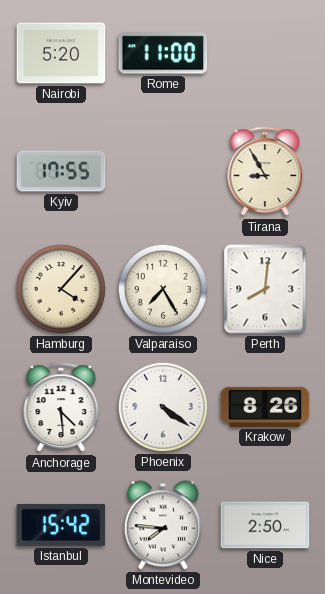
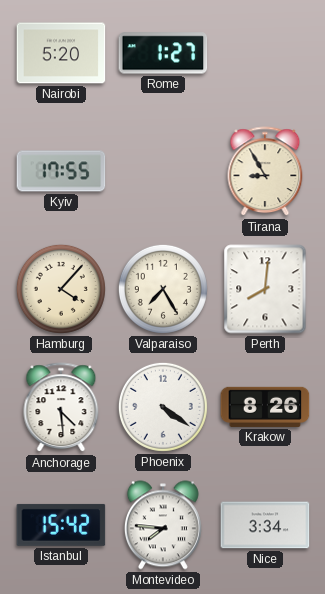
Rome: 11:00 -> 1:27 (163, 53)
Nice: 2:50 -> 3:34 (265, 525)
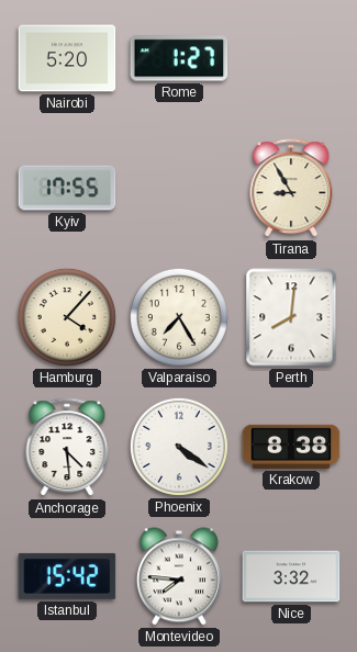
Krakow: 8:26 -> 8:38 (291, 447)
Nice: 3:34 -> 3:32 (291, 576)
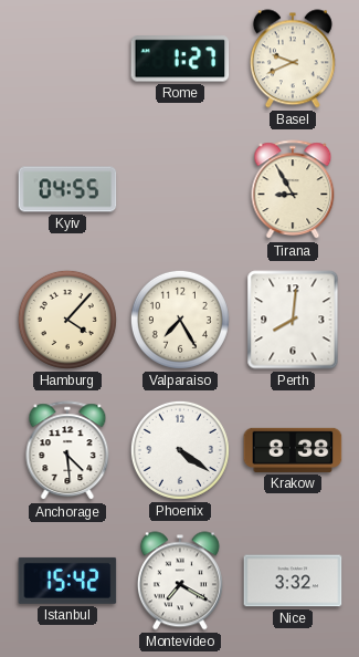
Nairobi: 5:20 -> none (67, 58)
Basel: none -> 9:41 (293, 59)
Kyiv: 17:55 -> 04:55 (67, 189)
Montevideo: 7:46 -> 7:20 (180, 581)
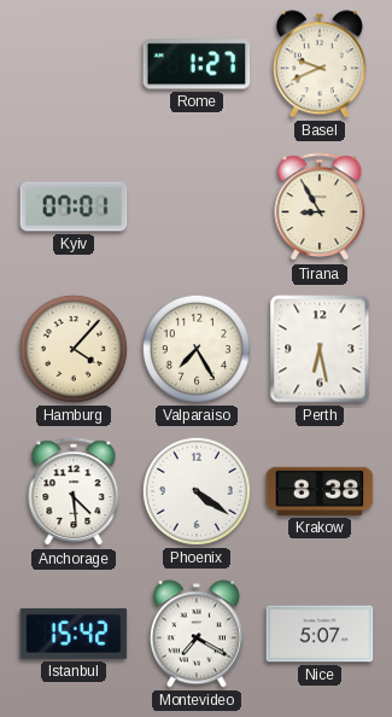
Kyiv: 04:55 -> 07:01 (74, 206)
Perth: 8:01 -> 6:28 (320, 349)
Nice: 3:32 -> 5:07 (320, 634)
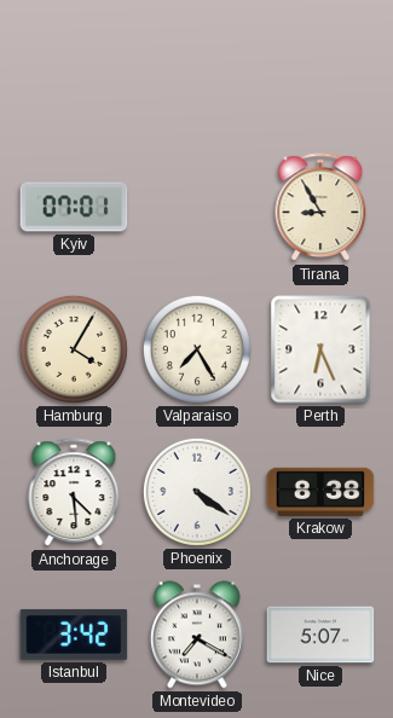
Rome: 1:27 -> none (197, 64)
Basel: 9:41 -> none (320, 64)
Hamburg: 4:07 -> 4:05 (74, 349)
Perth: 6:28 -> 6:26 (320, 349)
Istanbul: 15:42 -> 3:42 (74, 635)
